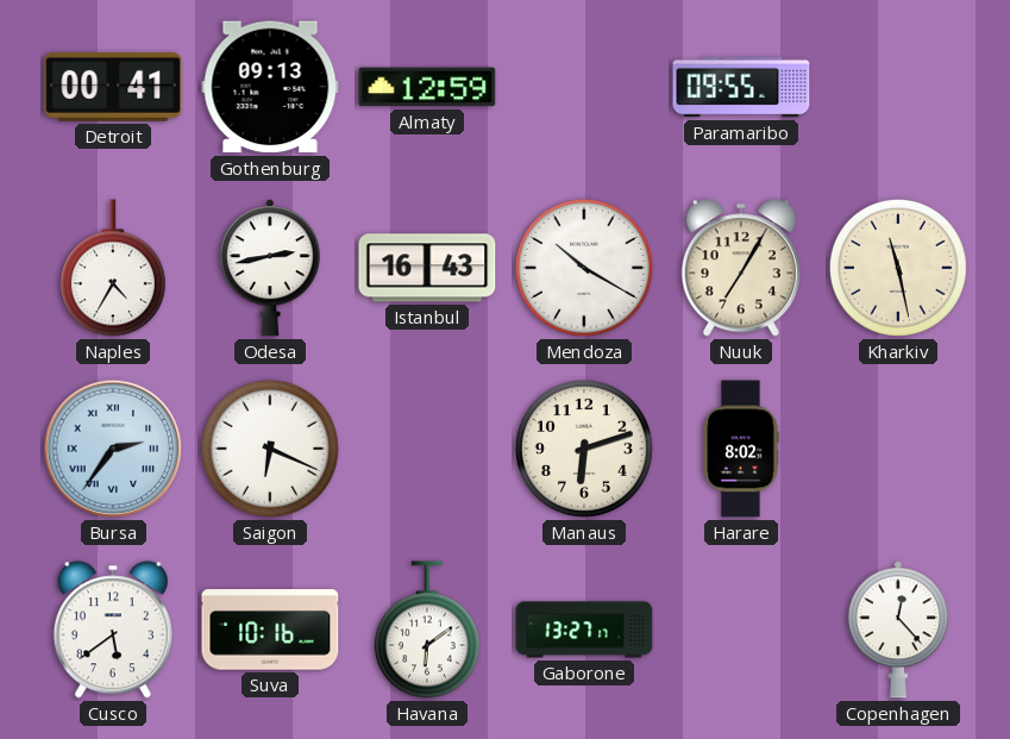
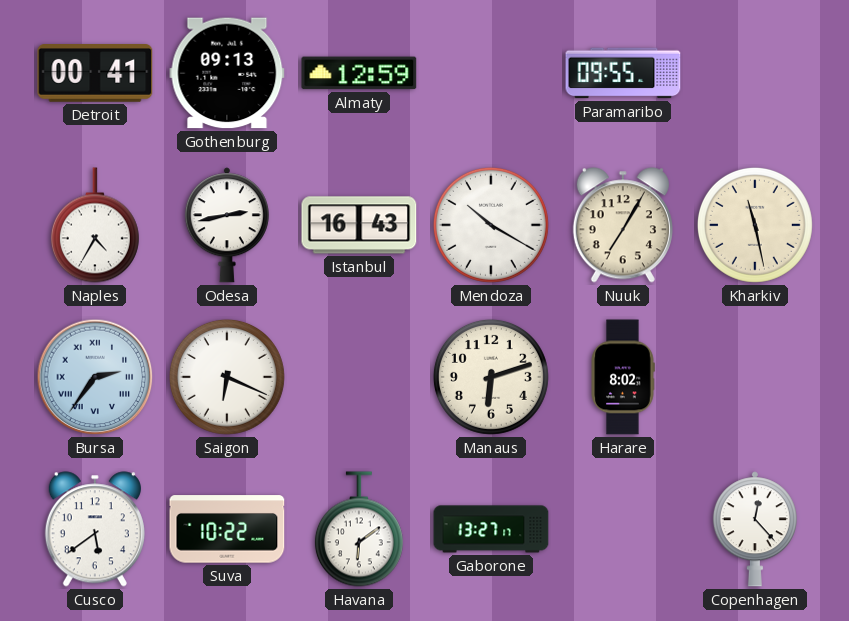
Suva: 10:16 -> 10:22 (227, 529)
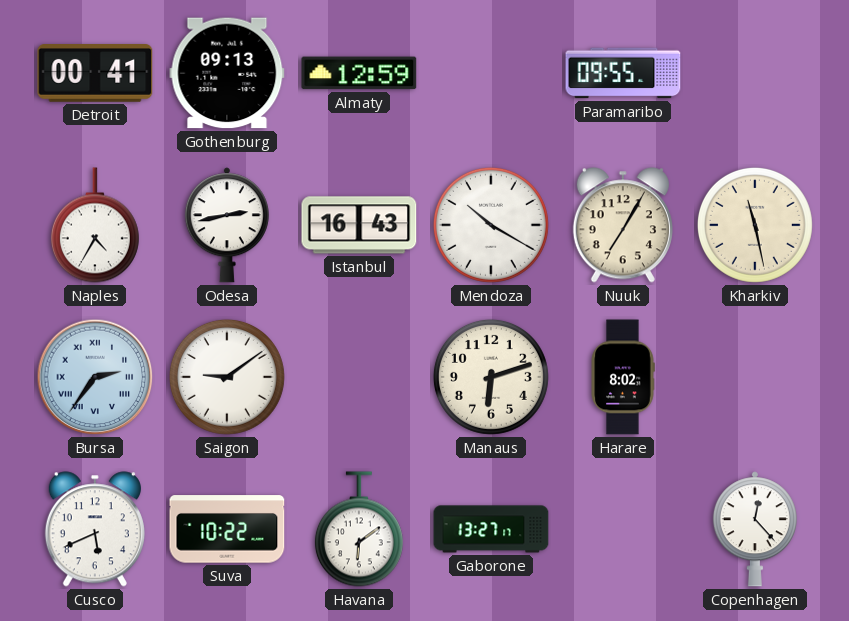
Saigon: 6:19 -> 9:09 (227, 377)
Cusco: 5:39 -> 5:41 (95, 529)
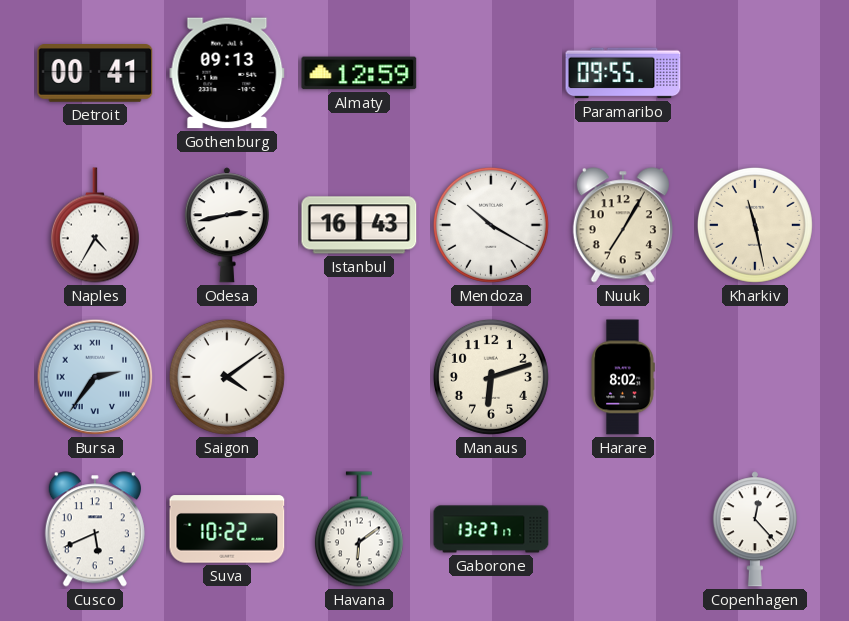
Saigon: 9:09 -> 4:09 (227, 377)
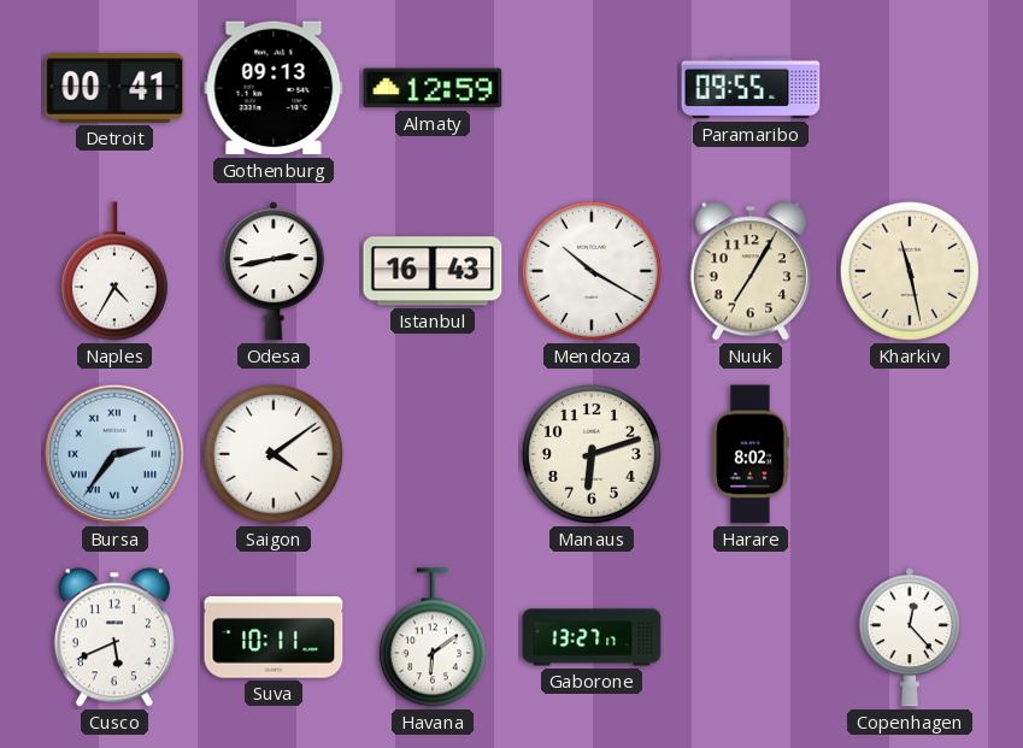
Suva: 10:22 -> 10:11 (274, 637)
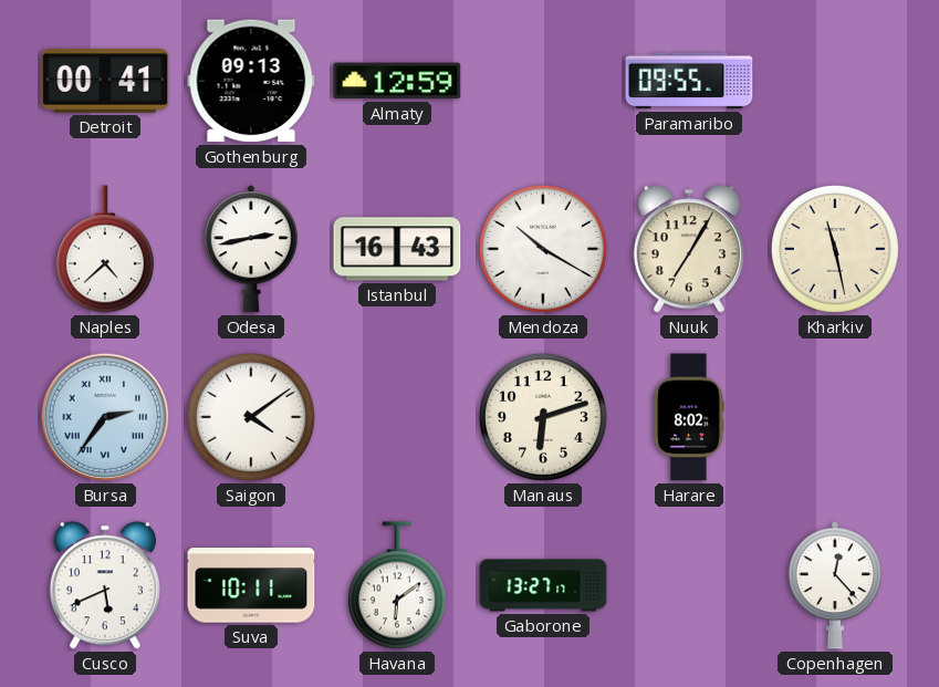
Naples: 4:35 -> 4:38 (105, 249)
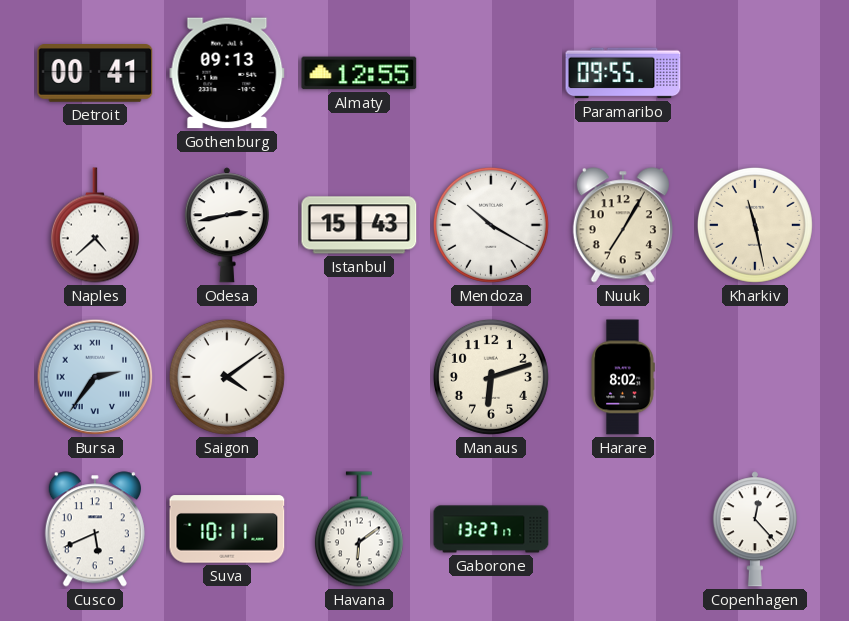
Almaty: 12:59 -> 12:55 (359, 73)
Istanbul: 16:43 -> 15:43 (359, 225)
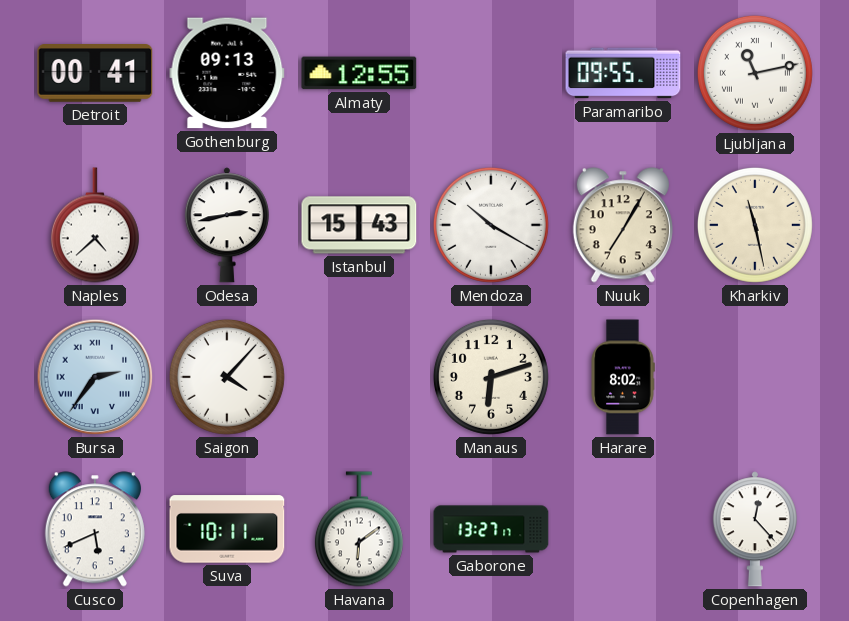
Ljubljana: none -> 11:13 (755, 73)
Saigon: 4:09 -> 4:07 (227, 377)
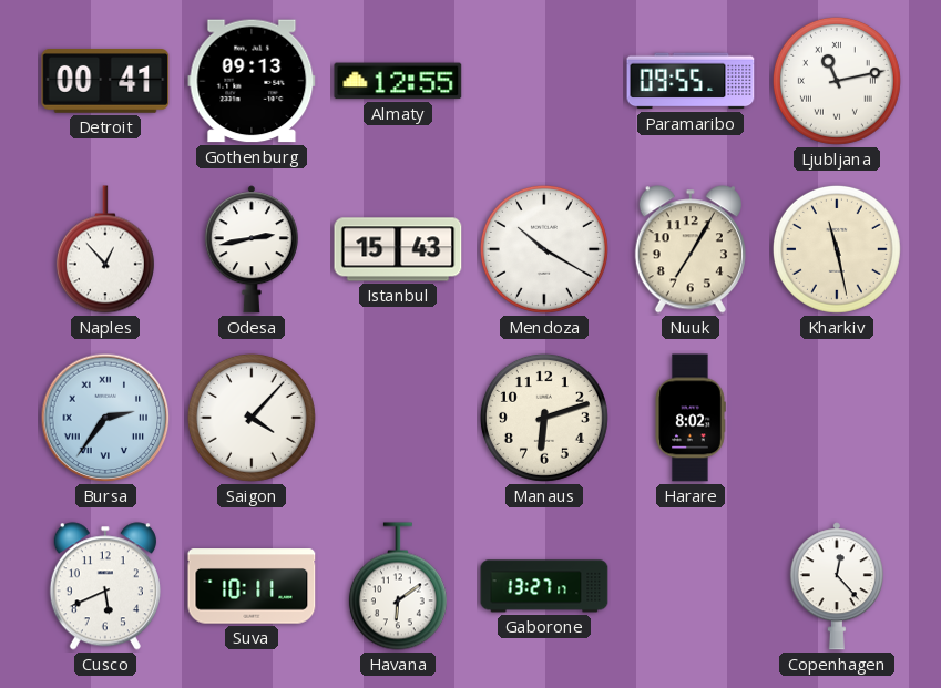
Naples: 4:38 -> 12:53 (105, 249)
